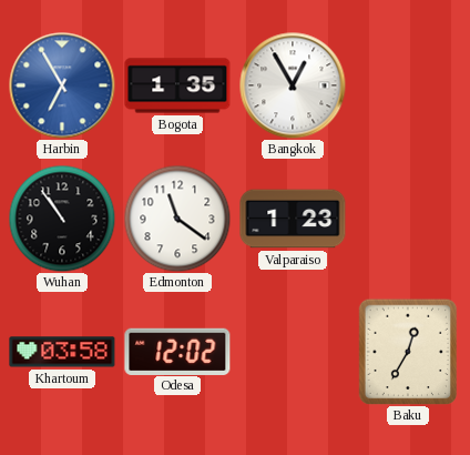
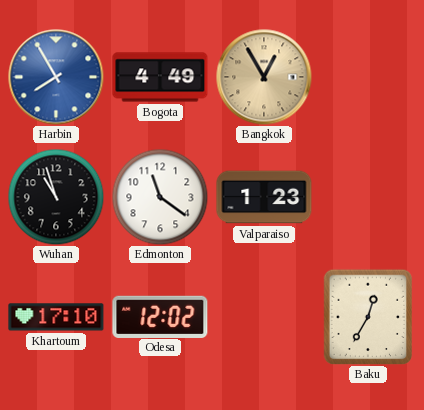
Harbin: 6:55 -> 7:55 (56, 77)
Bogota: 1:35 -> 4:49 (160, 77)
Bangkok dial: white -> champagne (264, 77)
Wuhan: 10:54 -> 10:57 (56, 197)
Khartoum: 03:58 -> 17:10 (56, 317)
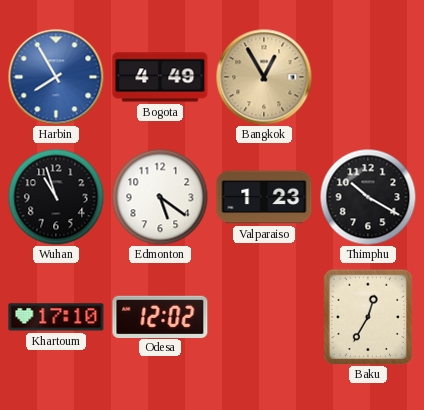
Edmonton: 11:21 -> 5:21 (160, 197)
Thimphu: none -> 10:20 (368, 197)
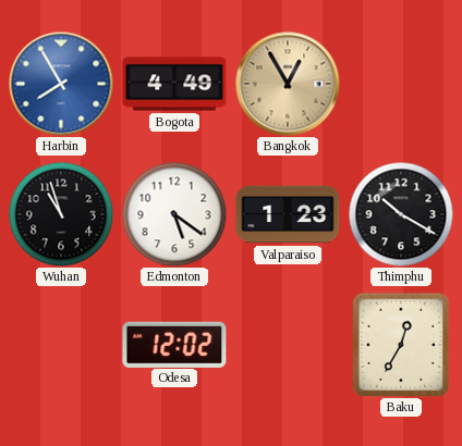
Khartoum: 17:10 -> none (56, 317)
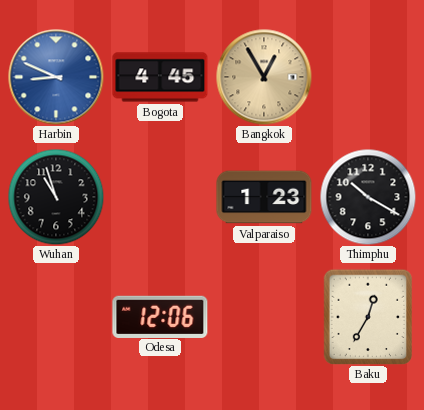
Harbin: 7:55 -> 8:49 (56, 77)
Bogota: 4:49 -> 4:45 (160, 77)
Edmonton: 5:21 -> none (174, 214)
Odesa: 12:02 -> 12:06 (160, 316)
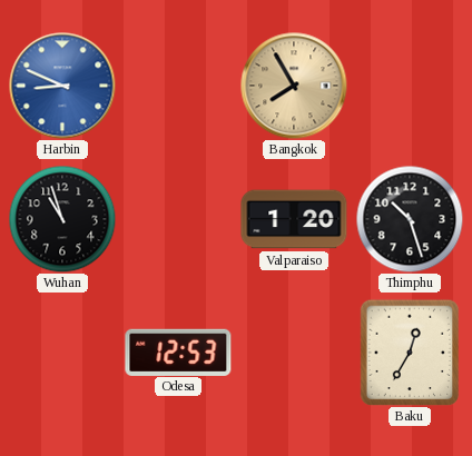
Bogota: 4:45 -> none (160, 77)
Bangkok: 12:55 -> 7:55 (294, 86)
Valparaiso: 1:23 -> 1:20 (294, 219)
Thimphu: 10:20 -> 10:27 (410, 219)
Odesa: 12:06 -> 12:53 (178, 351)
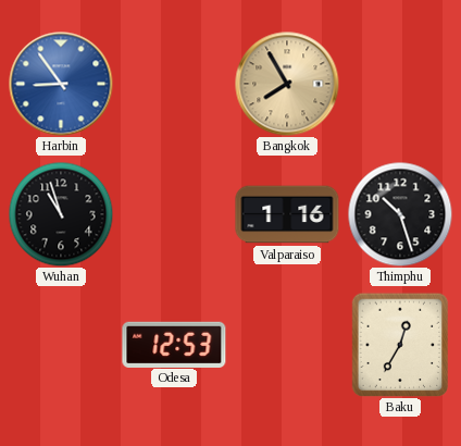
Harbin: 8:49 -> 8:54 (61, 84)
Valparaiso: 1:20 -> 1:16 (287, 214)
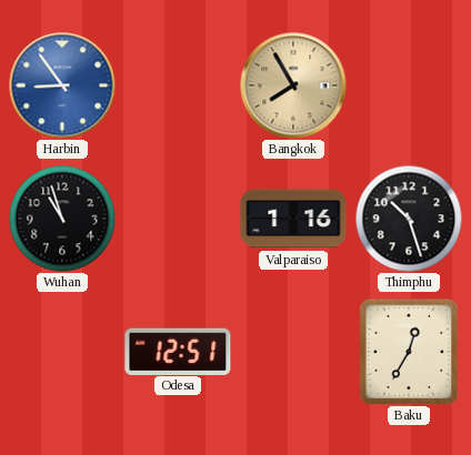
Odesa: 12:53 -> 12:51 (178, 351)
